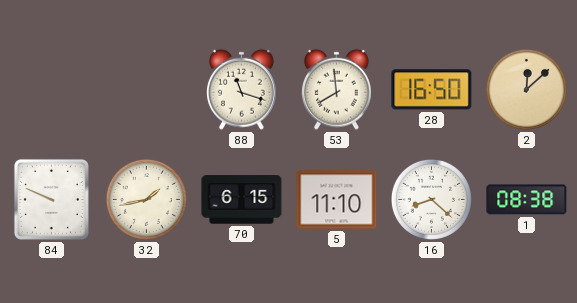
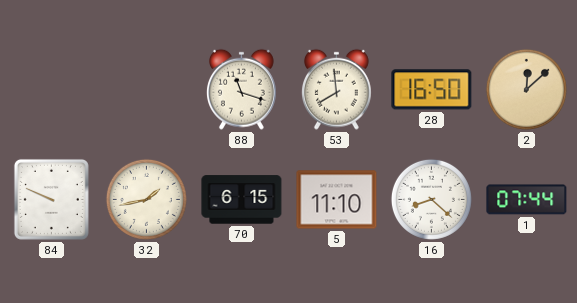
1: 08:38 -> 07:44 (527, 200)
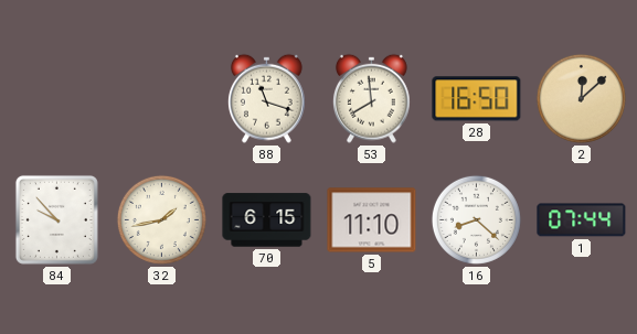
84: 9:49 -> 9:53 (56, 219)
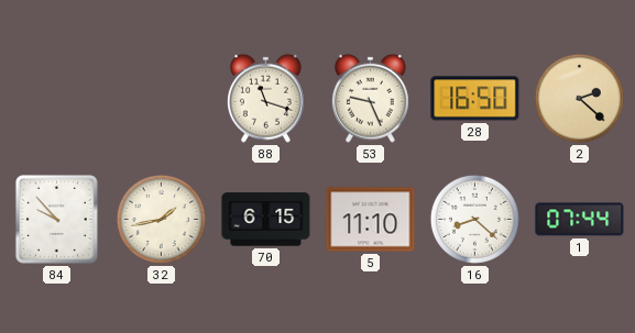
53: 7:59 -> 9:26 (370, 98)
2: 12:08 -> 2:22 (579, 98)
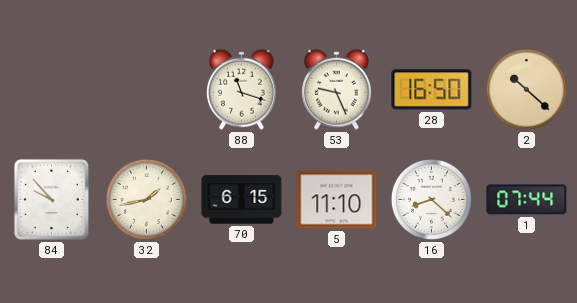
2: 2:22 -> 10:22 (526, 89)
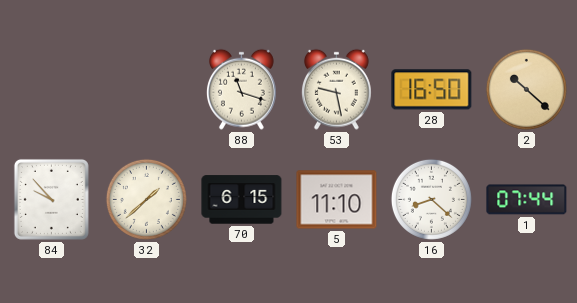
53: 9:26 -> 9:28 (336, 89)
32: 1:43 -> 1:38 (146, 199)
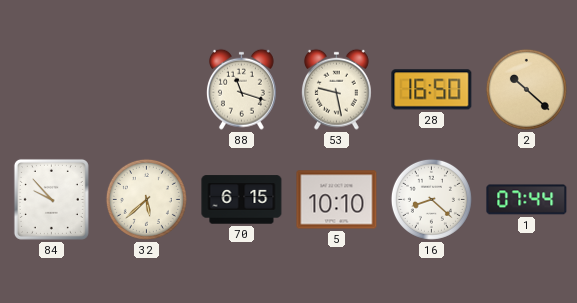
32: 1:38 -> 5:38 (146, 199)
5: 11:10 -> 10:10 (337, 200)
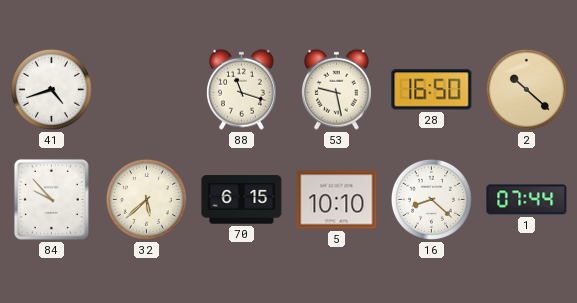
41: none -> 4:42 (51, 89)
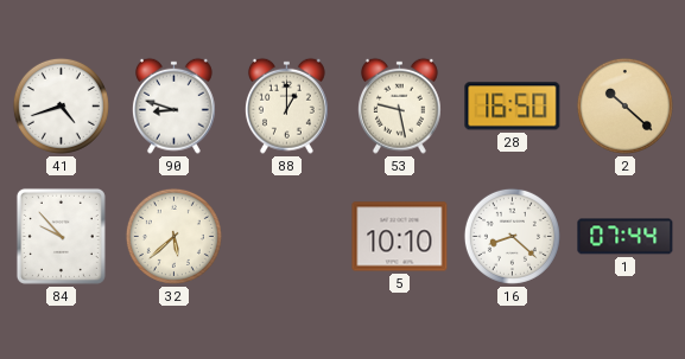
90: none -> 8:48 (173, 105)
88: 11:18 -> 1:00 (286, 105)
70: 6:15 -> none (242, 200)
